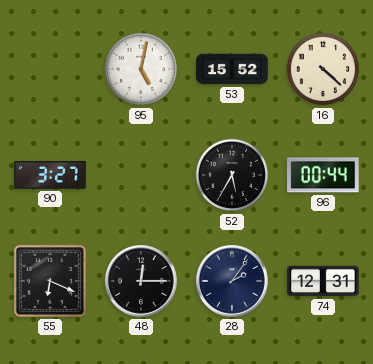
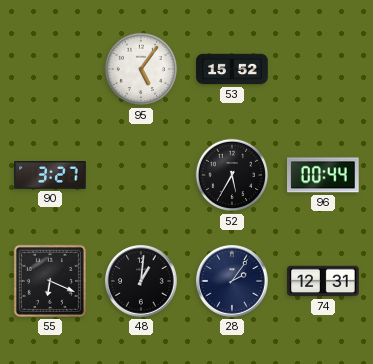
95: 5:02 -> 5:06 (141, 69)
16: 4:22 -> none (323, 69)
48: 12:15 -> 1:01 (141, 281)
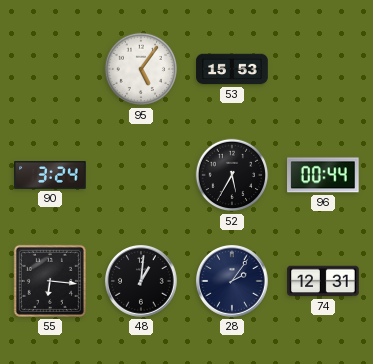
53: 15:52 -> 15:53 (232, 69)
90: 3:27 -> 3:24 (50, 175)
55: 6:19 -> 6:16 (50, 281)
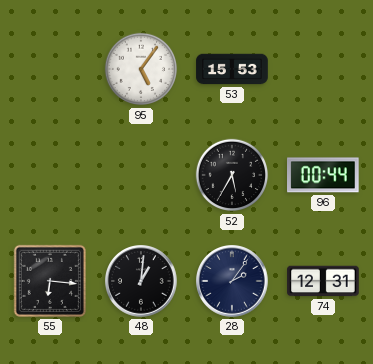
90: 3:24 -> none (50, 175)
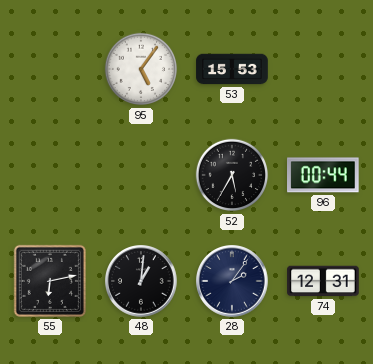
55: 6:16 -> 6:13 (50, 281)
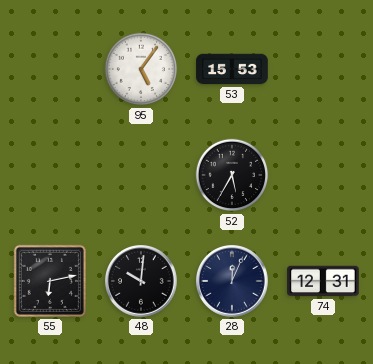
96: 00:44 -> none (324, 175)
48: 1:01 -> 10:01 (141, 281)
28: 2:06 -> 12:04 (232, 281)
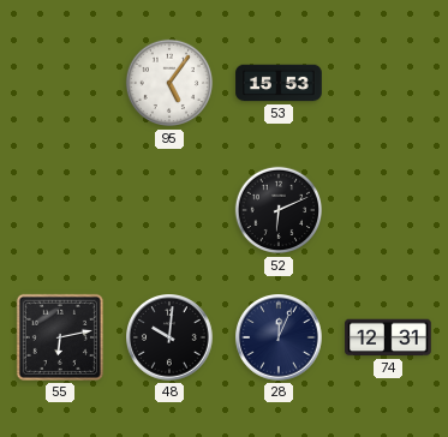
52: 5:35 -> 6:11 (279, 210)
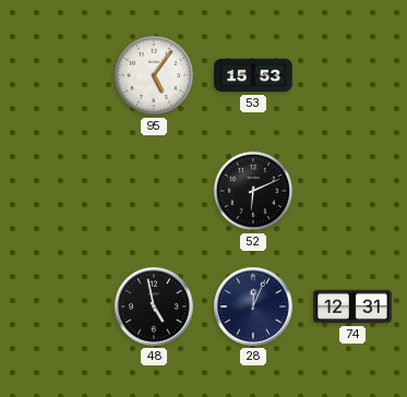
55: 6:13 -> none (60, 337)
48: 10:01 -> 4:58 (154, 306)
